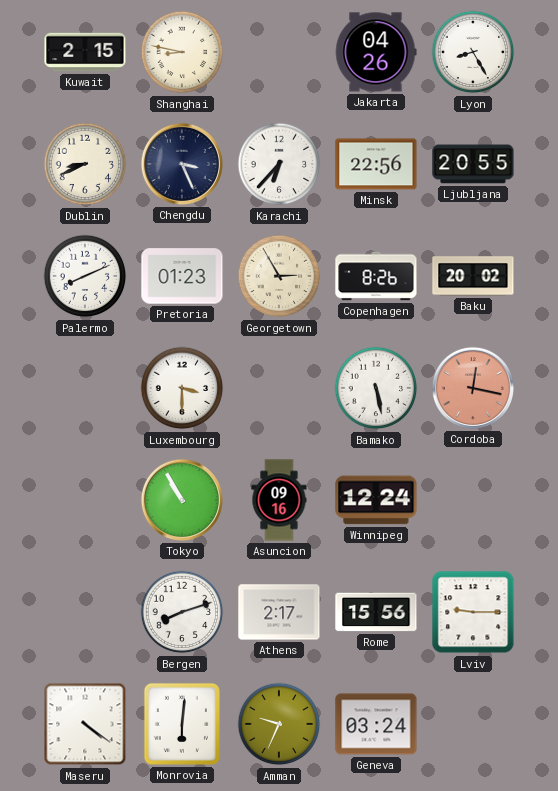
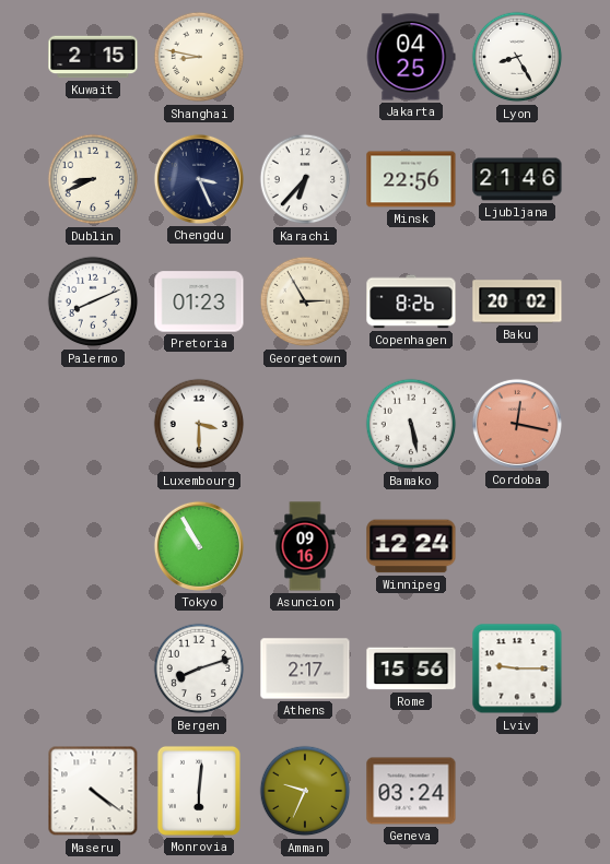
Jakarta: 04:26 -> 04:25 (411, 57)
Ljubljana: 20:55 -> 21:46 (517, 179)
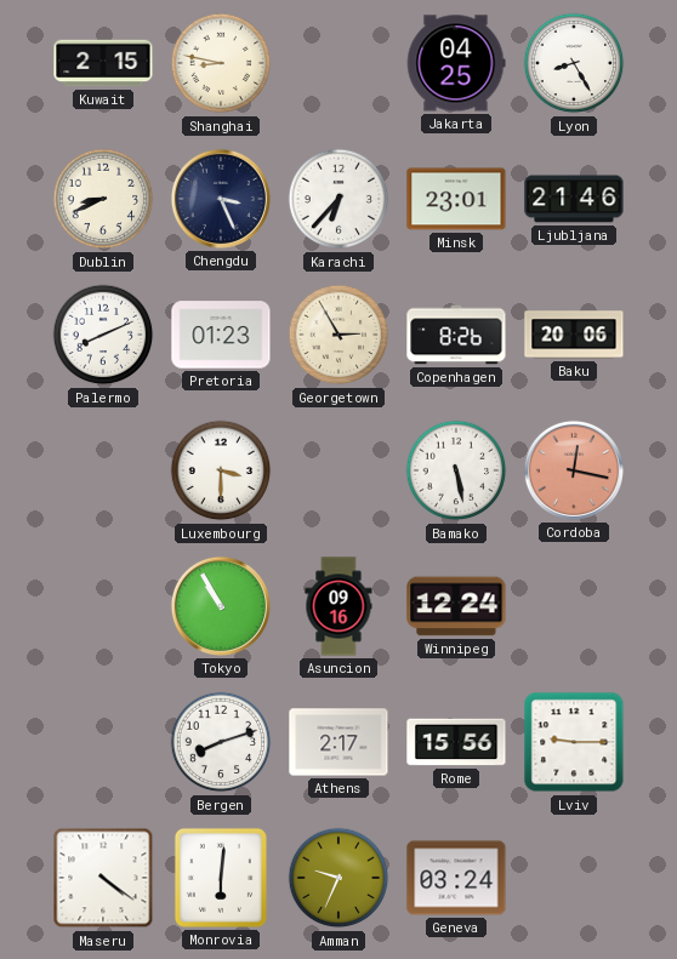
Minsk: 22:56 -> 23:01 (456, 199)
Baku: 20:02 -> 20:06 (574, 335)
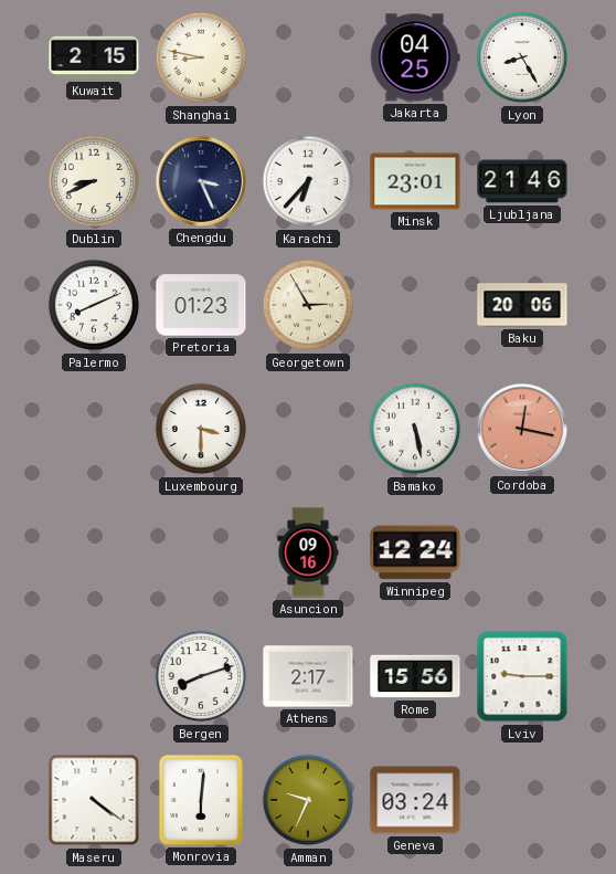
Copenhagen: 8:26 -> none (456, 335)
Tokyo: 10:55 -> none (221, 606)
